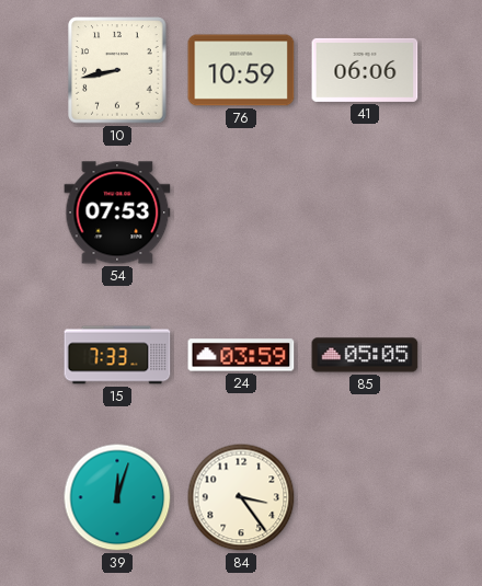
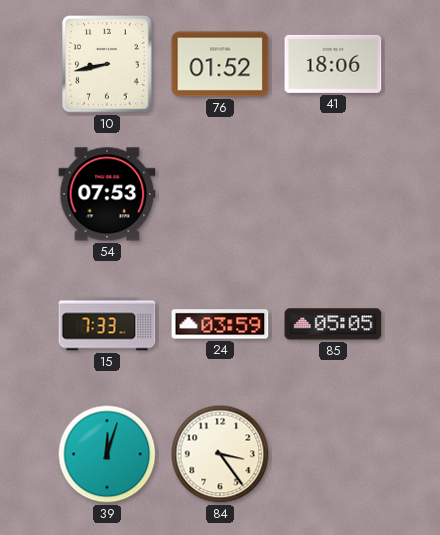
76: 10:59 -> 01:52 (220, 64)
41: 06:06 -> 18:06 (333, 64)
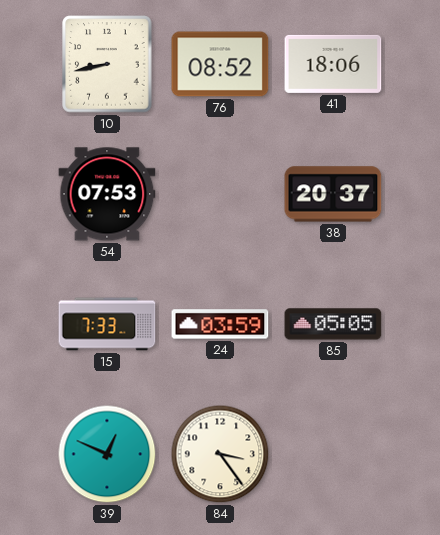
76: 01:52 -> 08:52 (220, 64)
38: none -> 20:37 (333, 194)
39: 12:03 -> 12:49 (107, 454)
